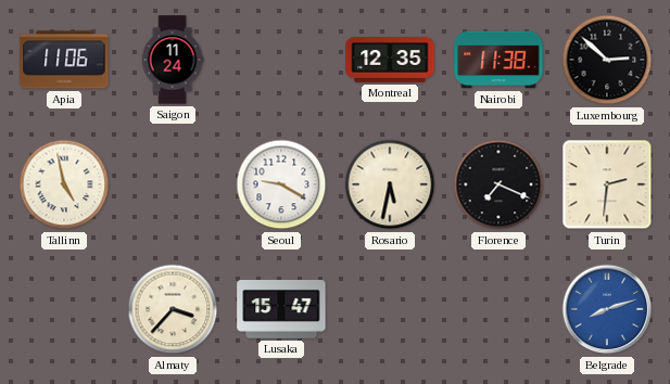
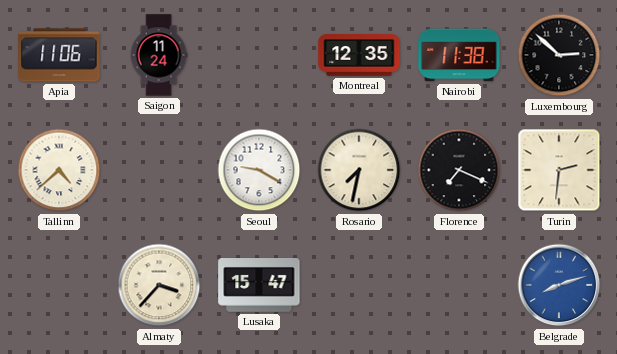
Tallinn: 4:58 -> 4:38 (59, 170)
Rosario: 5:32 -> 7:32 (359, 170)
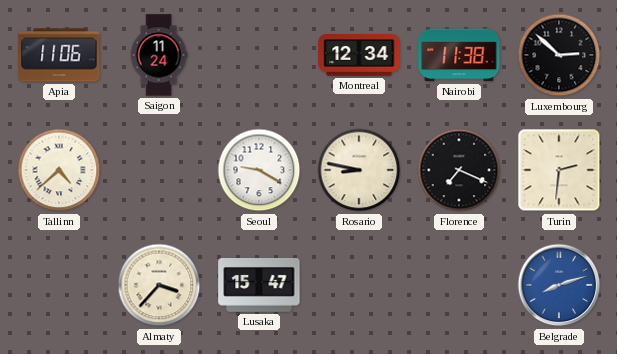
Montreal: 12:35 -> 12:34 (359, 55)
Rosario: 7:32 -> 8:47 (359, 170)
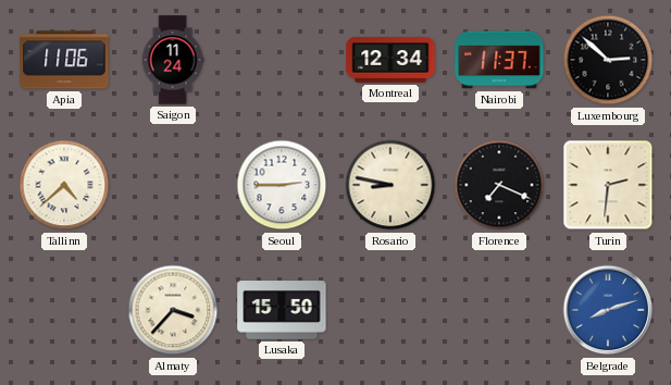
Nairobi: 11:38 -> 11:37 (499, 60)
Seoul: 9:20 -> 2:45 (282, 185)
Lusaka: 15:47 -> 15:50 (282, 311)
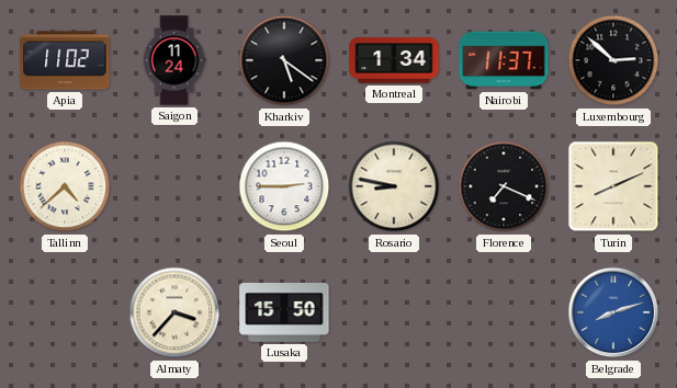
Apia: 11:06 -> 11:02 (65, 60)
Kharkiv: none -> 5:21 (284, 60)
Montreal: 12:34 -> 1:34 (394, 60)
Turin: 2:31 -> 8:11 (613, 186)
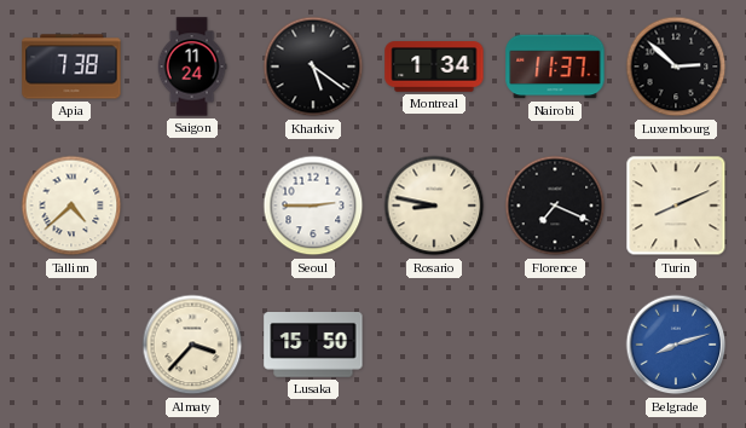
Apia: 11:02 -> 7:38 (71, 66)
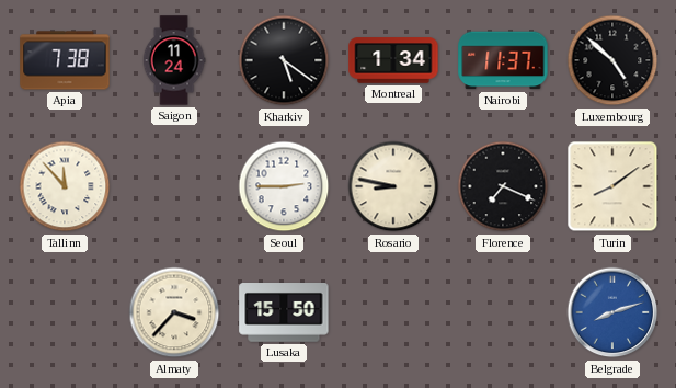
Luxembourg: 2:52 -> 4:52 (612, 60)
Tallinn: 4:38 -> 11:53 (65, 186)
Turin: 8:11 -> 8:09 (612, 186)
